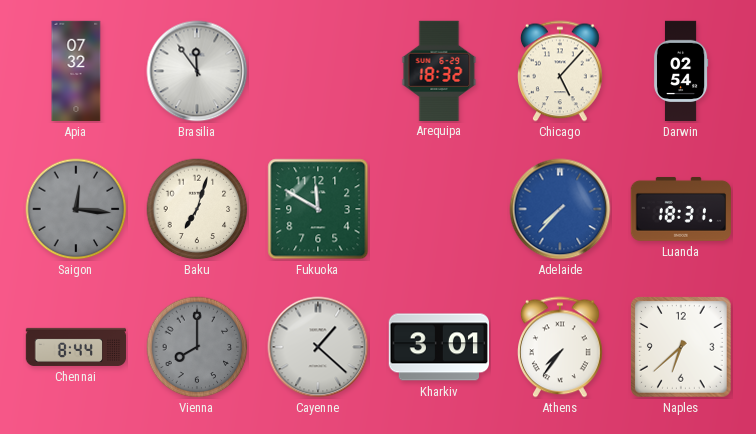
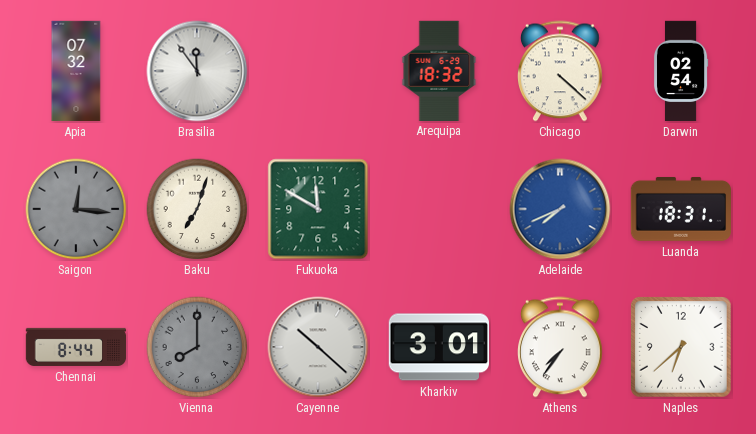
Chicago: 5:07 -> 4:22 (561, 71)
Adelaide: 7:37 -> 7:41 (560, 209)
Cayenne: 1:22 -> 10:22 (318, 347)
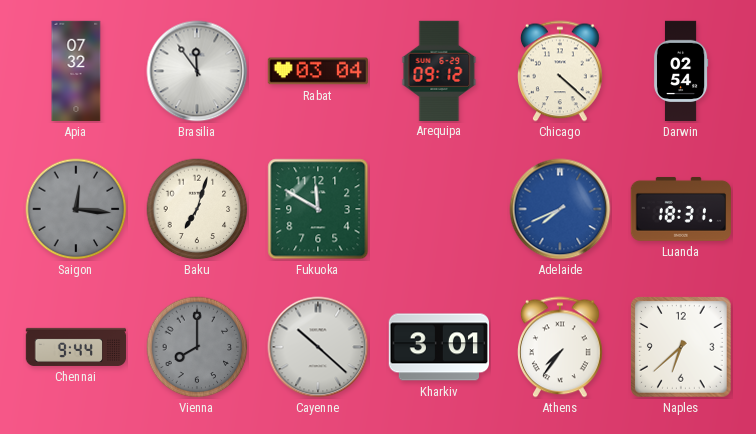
Rabat: none -> 03:04 (317, 71)
Arequipa: 18:32 -> 09:12 (439, 70)
Chennai: 8:44 -> 9:44 (76, 347)
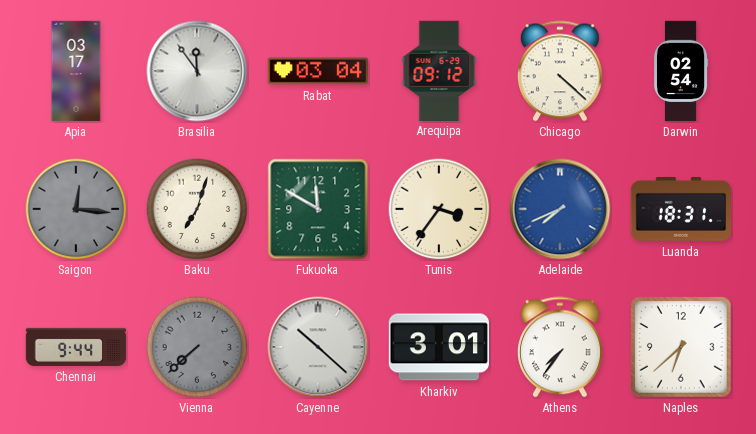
Apia: 07:32 -> 03:17 (76, 71)
Tunis: none -> 3:36 (439, 209)
Vienna: 8:00 -> 7:38 (197, 347)
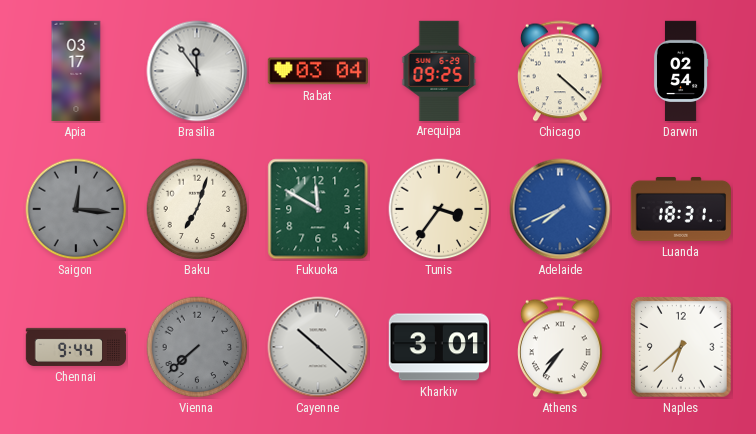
Arequipa: 09:12 -> 09:25 (439, 70)
